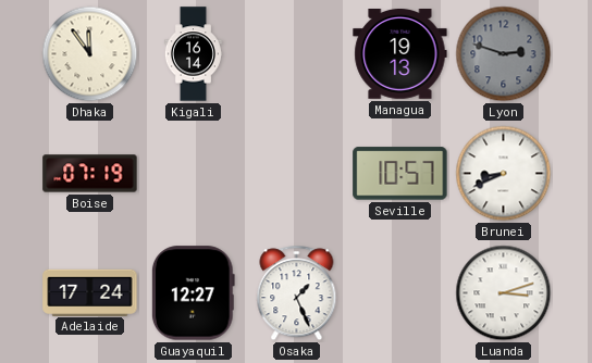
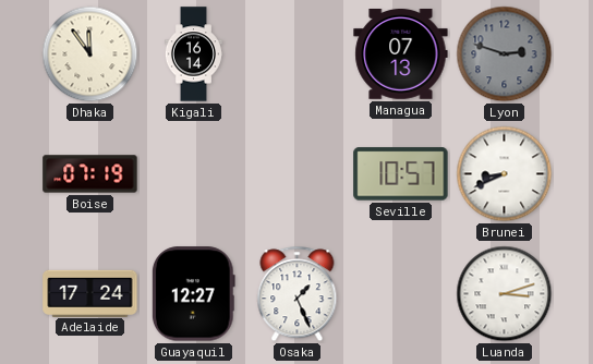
Managua: 19:13 -> 07:13 (401, 54)
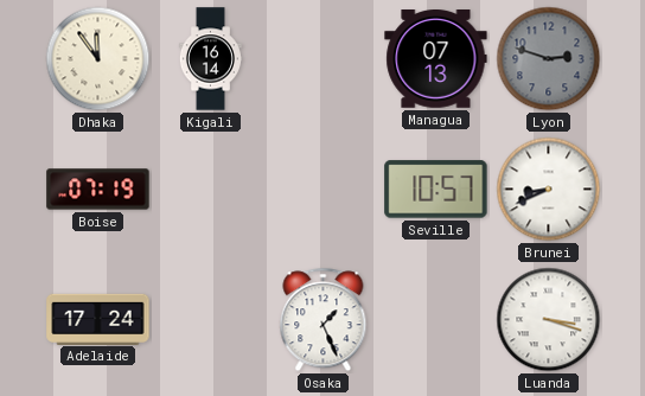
Guayaquil: 12:27 -> none (193, 294)
Luanda: 3:12 -> 3:18 (549, 320)
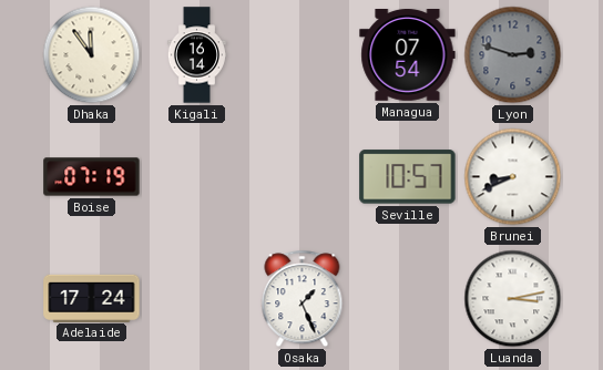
Managua: 07:13 -> 07:54 (408, 55)
Luanda: 3:18 -> 3:13 (513, 299)
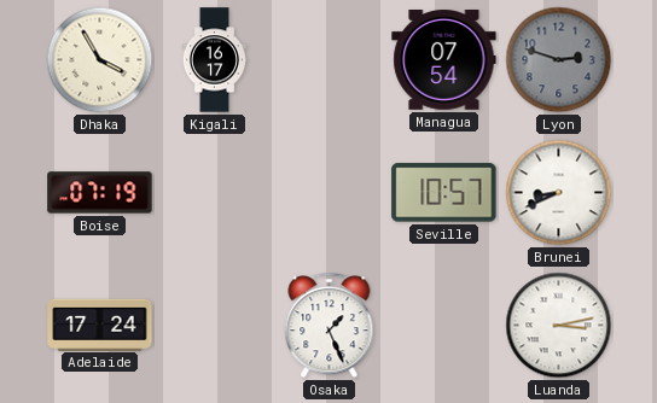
Dhaka: 11:54 -> 3:55 (100, 60)
Kigali: 16:14 -> 16:17 (214, 60)
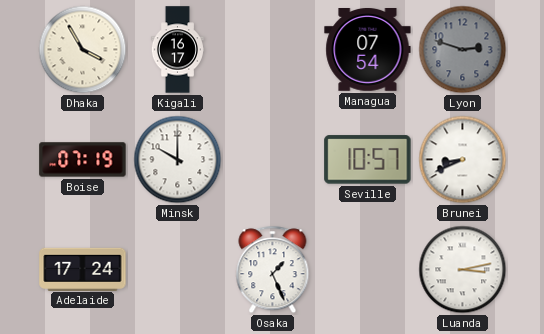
Minsk: none -> 10:00 (178, 160)
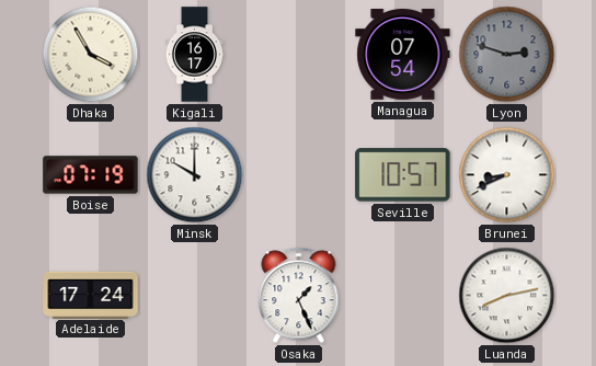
Luanda: 3:13 -> 8:13 (507, 296)
